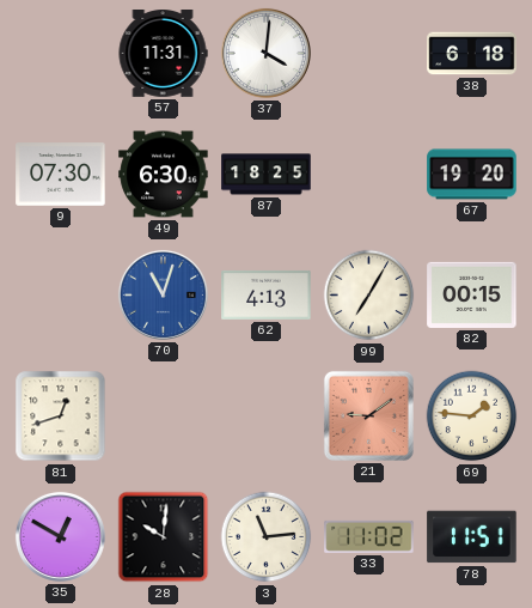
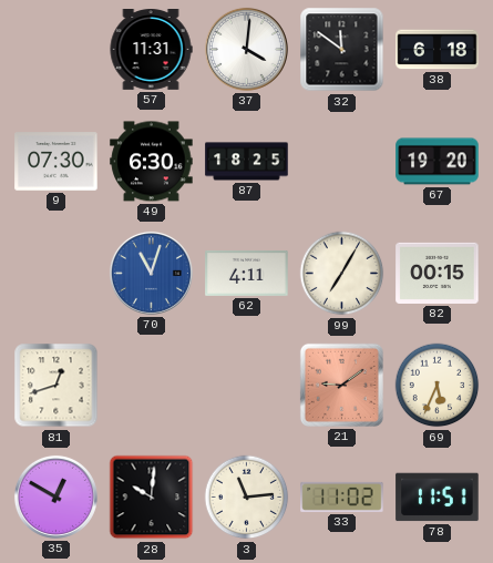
32: none -> 11:51 (342, 50)
62: 4:13 -> 4:11 (247, 273)
69: 1:46 -> 5:34 (438, 386)
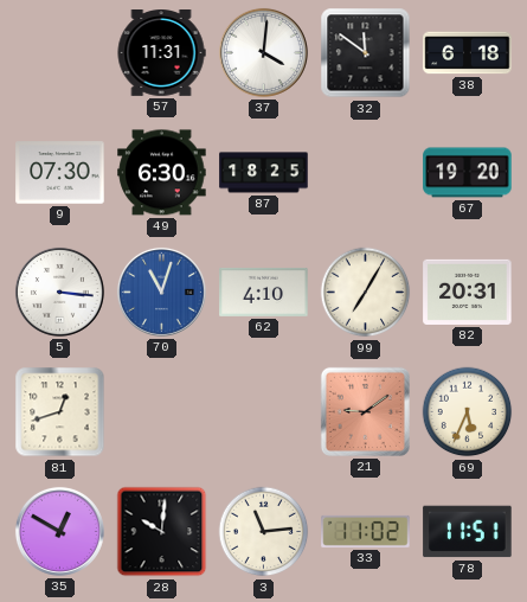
5: none -> 3:16 (59, 292)
62: 4:11 -> 4:10 (264, 292)
82: 00:15 -> 20:31 (468, 292)
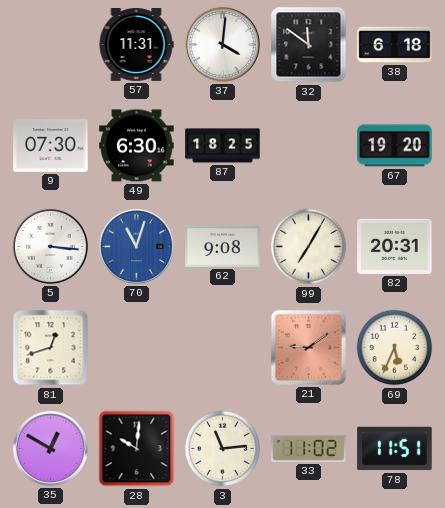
62: 4:10 -> 9:08 (223, 246)
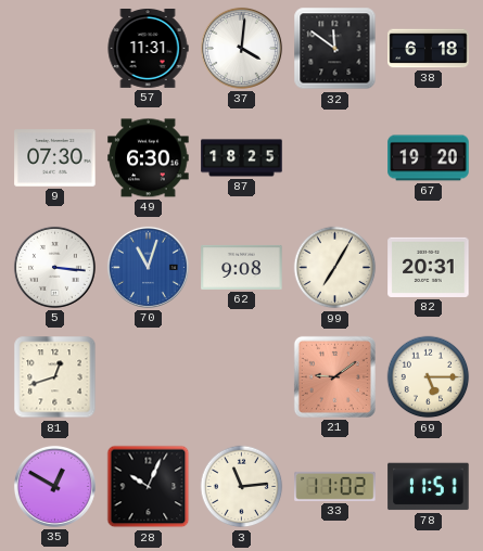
69: 5:34 -> 5:15 (429, 377)
28: 10:01 -> 10:04 (149, 487)
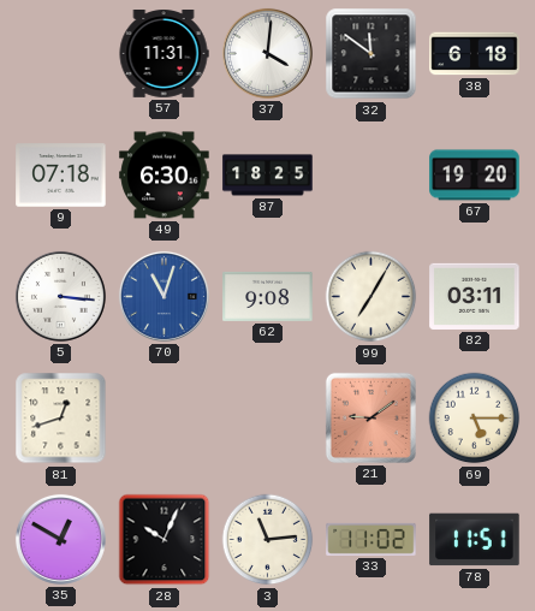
9: 07:30 -> 07:18 (61, 176)
82: 20:31 -> 03:11 (475, 296)
